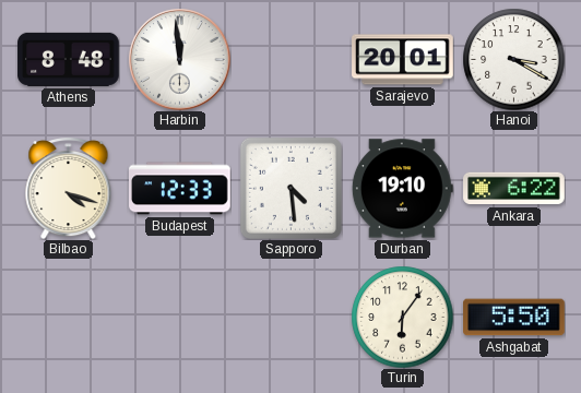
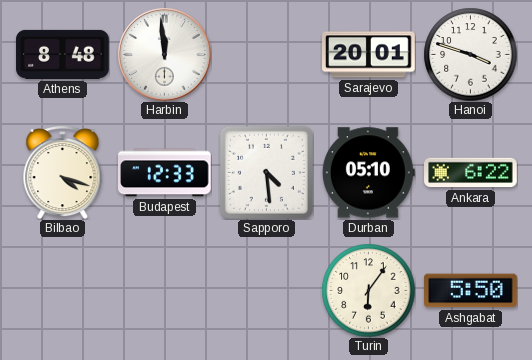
Hanoi: 3:20 -> 3:48 (470, 54)
Durban: 19:10 -> 05:10 (368, 173)
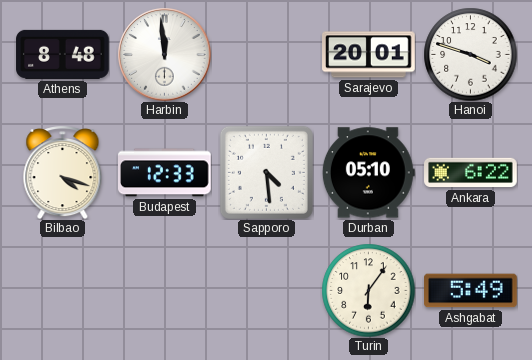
Ashgabat: 5:50 -> 5:49 (471, 291)
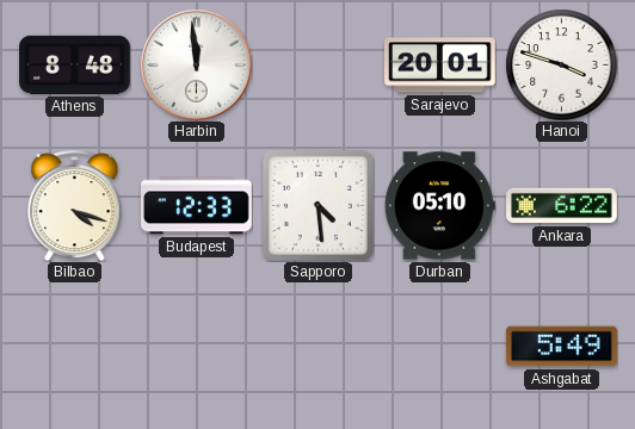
Turin: 6:06 -> none (368, 290)
